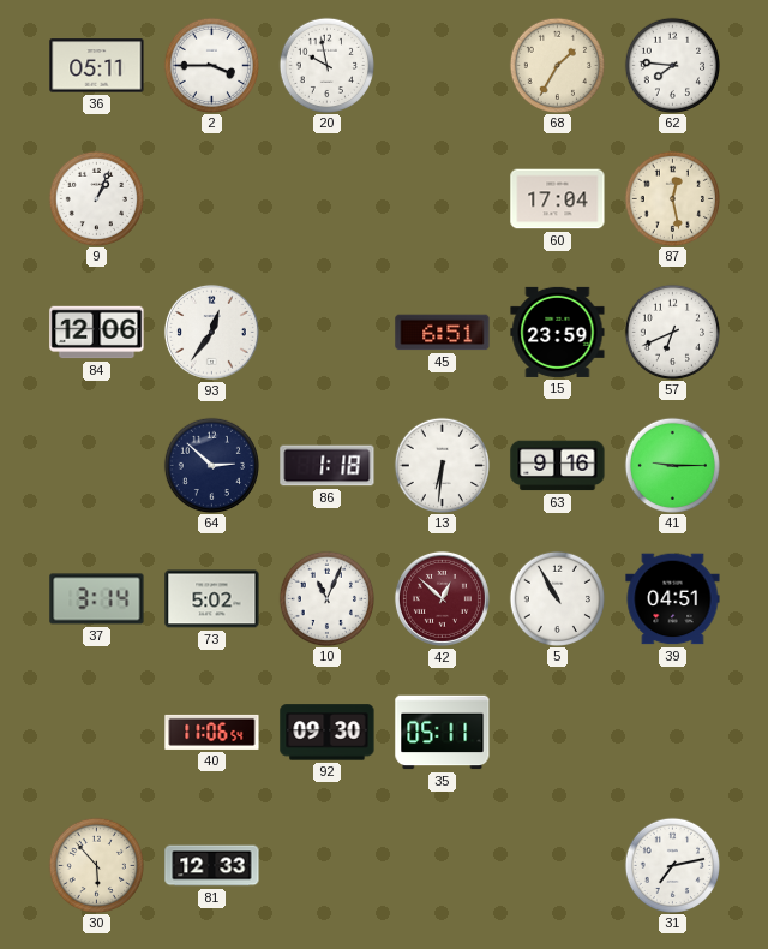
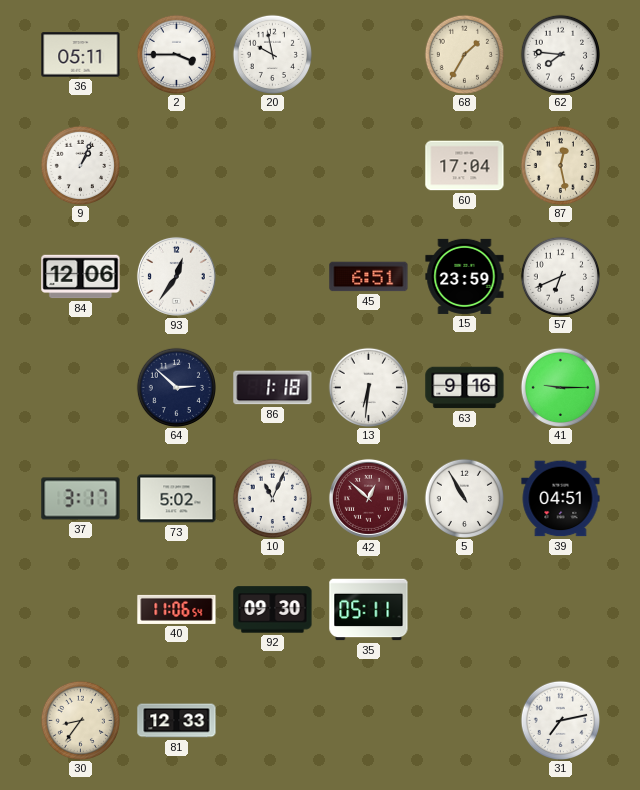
37: 3:14 -> 3:17 (81, 499)
30: 5:53 -> 8:36 (80, 720)
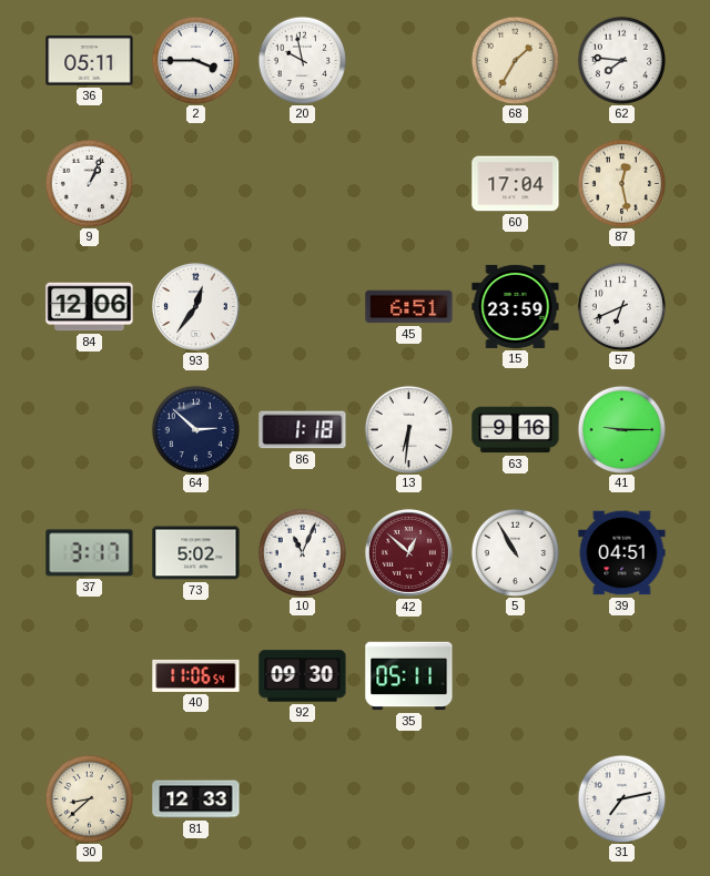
30: 8:36 -> 8:38 (89, 798)
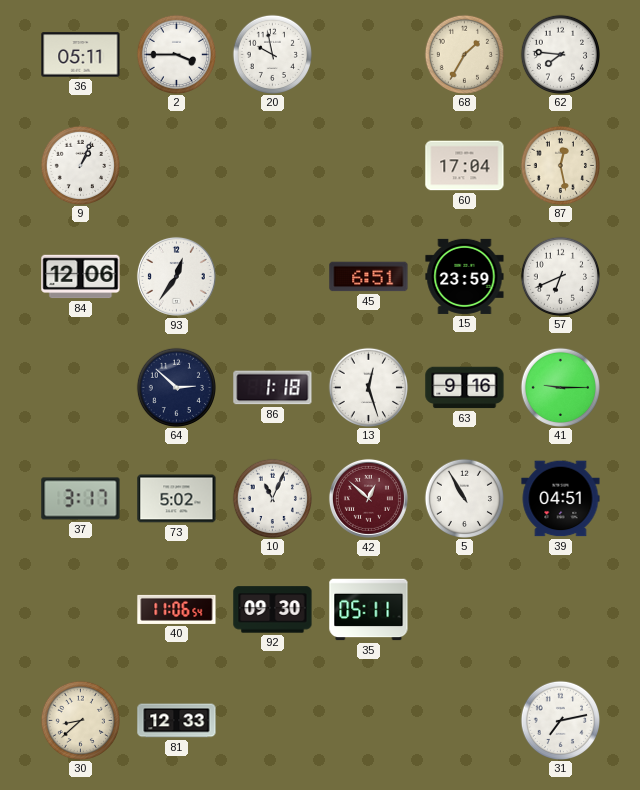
13: 6:31 -> 12:27 (368, 387)
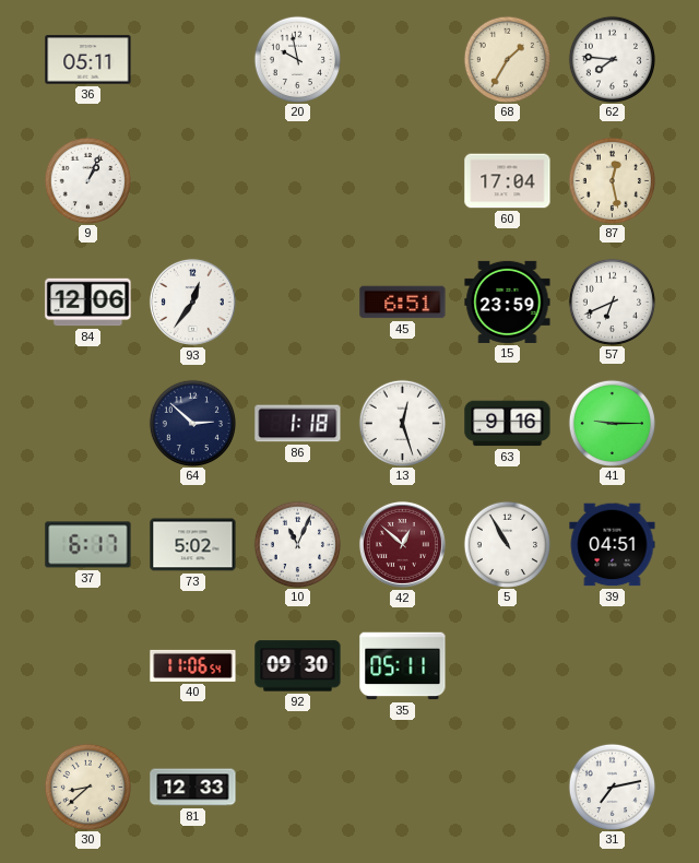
2: 3:45 -> none (176, 54)
37: 3:17 -> 6:17 (88, 545)
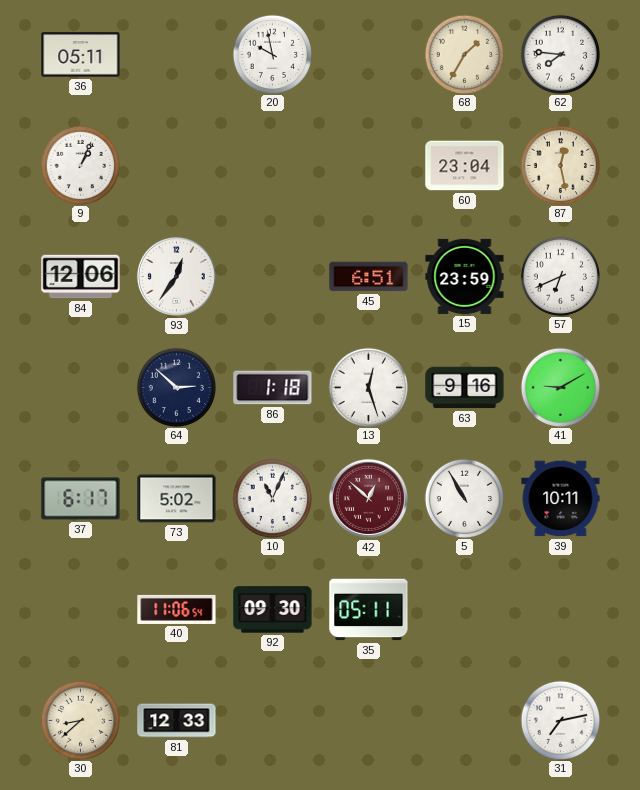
60: 17:04 -> 23:04 (465, 166)
41: 9:15 -> 9:10 (560, 387)
39: 04:51 -> 10:11 (561, 499)
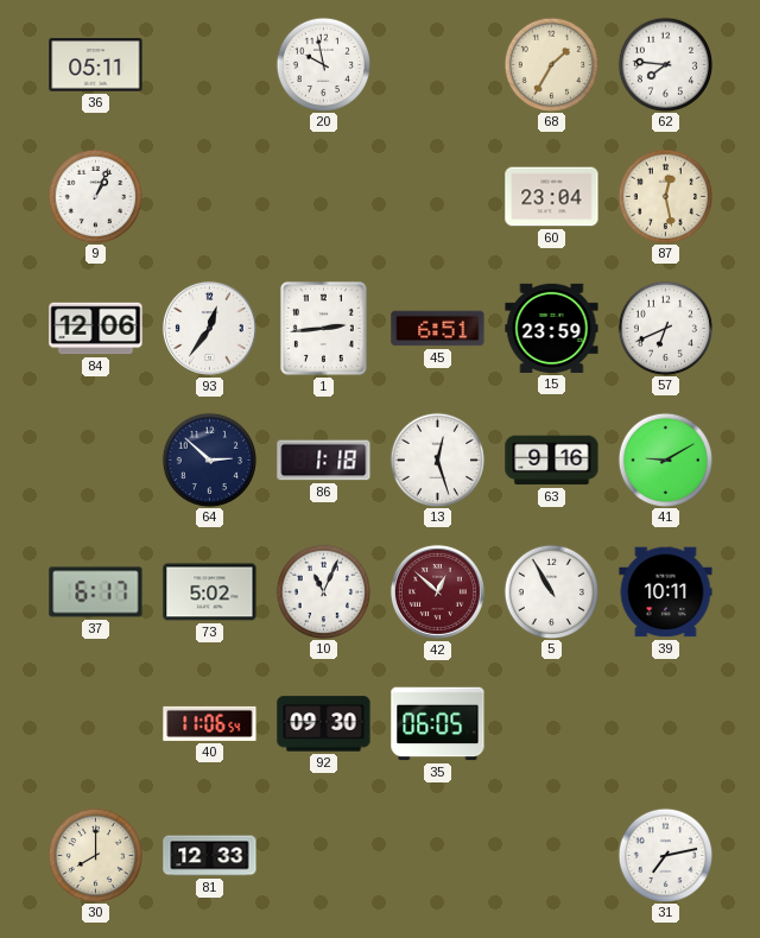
1: none -> 2:44 (323, 328)
35: 05:11 -> 06:05 (438, 724)
30: 8:38 -> 8:00 (95, 855)
